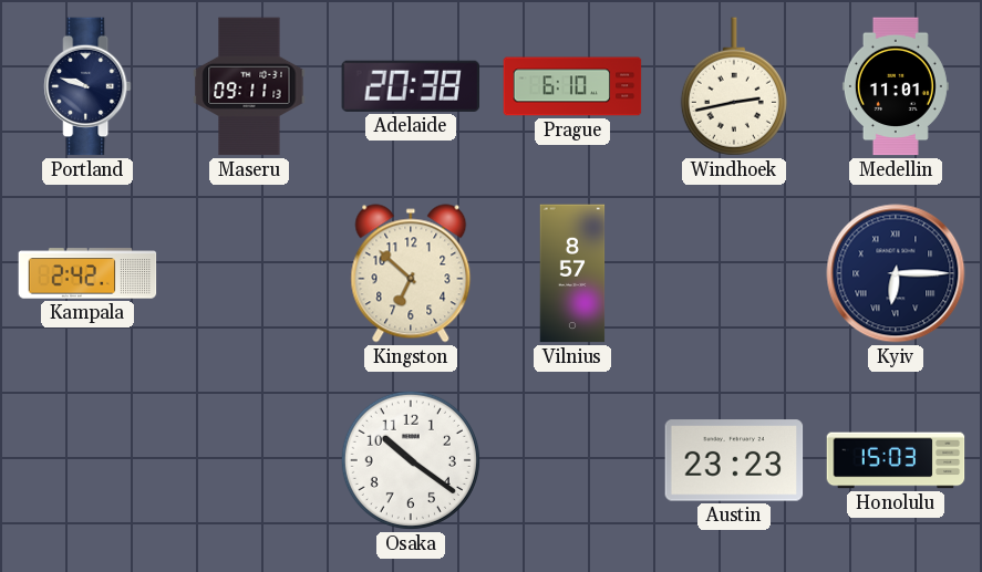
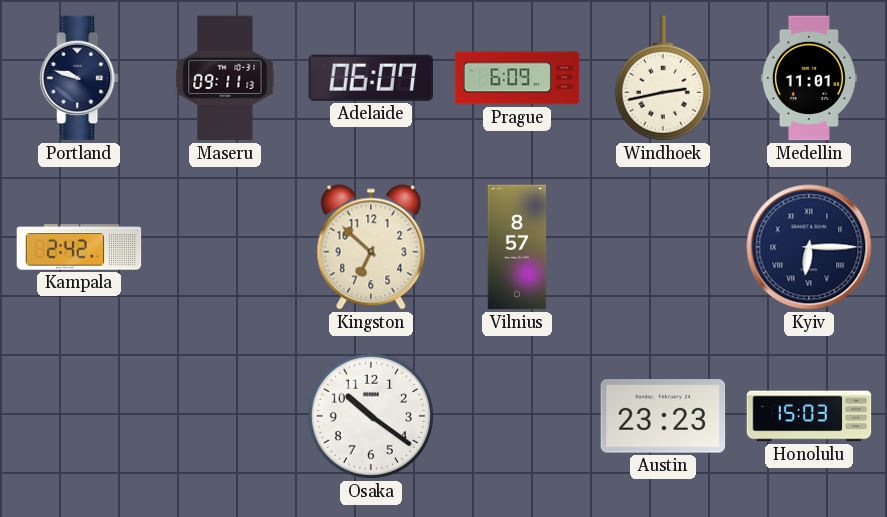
Adelaide: 20:38 -> 06:07 (370, 78)
Prague: 6:10 -> 6:09 (517, 78)
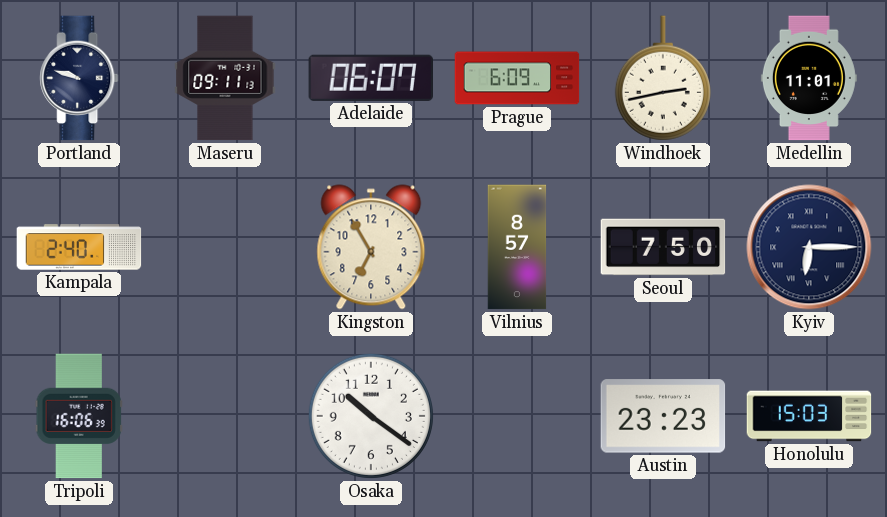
Kampala: 2:42 -> 2:40 (79, 247)
Kingston: 6:52 -> 6:55 (371, 247)
Seoul: none -> 7:50 (663, 247)
Tripoli: none -> 16:06 (79, 416)
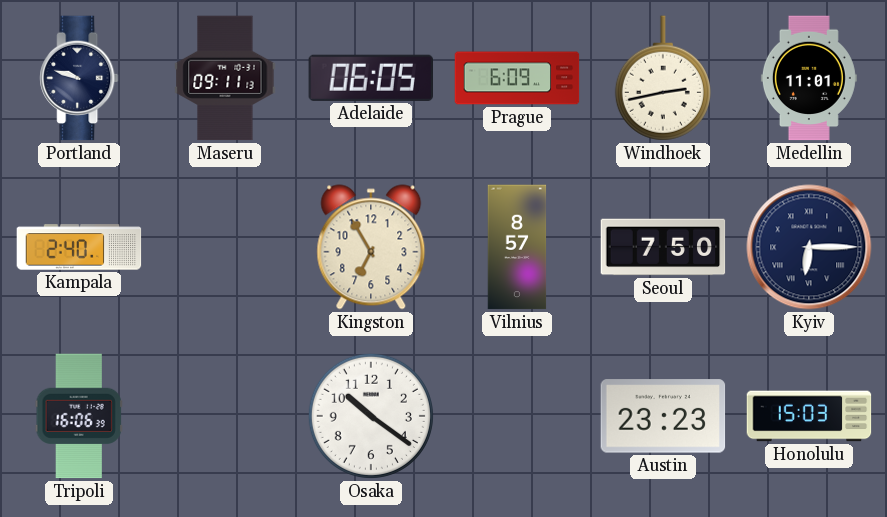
Adelaide: 06:07 -> 06:05 (370, 78)
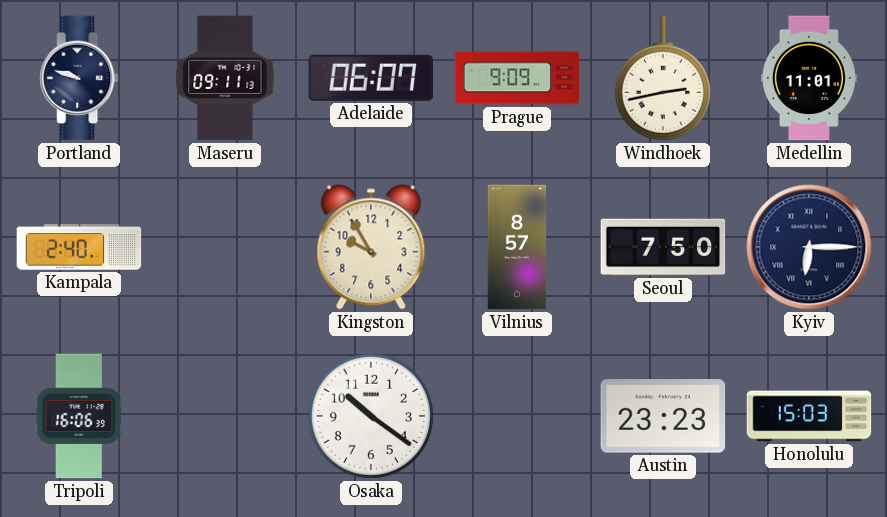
Adelaide: 06:05 -> 06:07 (370, 78)
Prague: 6:09 -> 9:09 (517, 78)
Kingston: 6:55 -> 9:55 (371, 247)
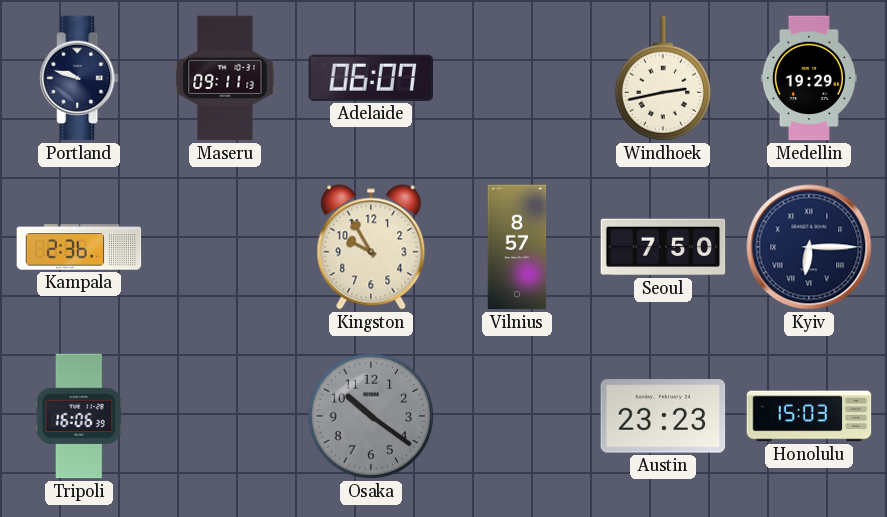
Prague: 9:09 -> none (517, 78)
Medellin: 11:01 -> 19:29 (809, 78)
Kampala: 2:40 -> 2:36 (79, 247)
Osaka dial: white -> grey (371, 416)
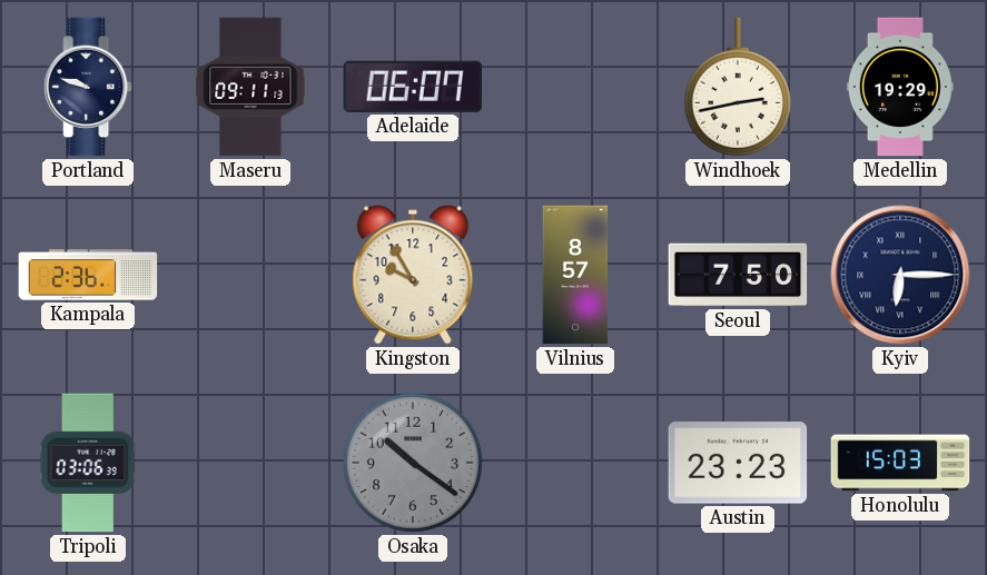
Tripoli: 16:06 -> 03:06 (88, 463)
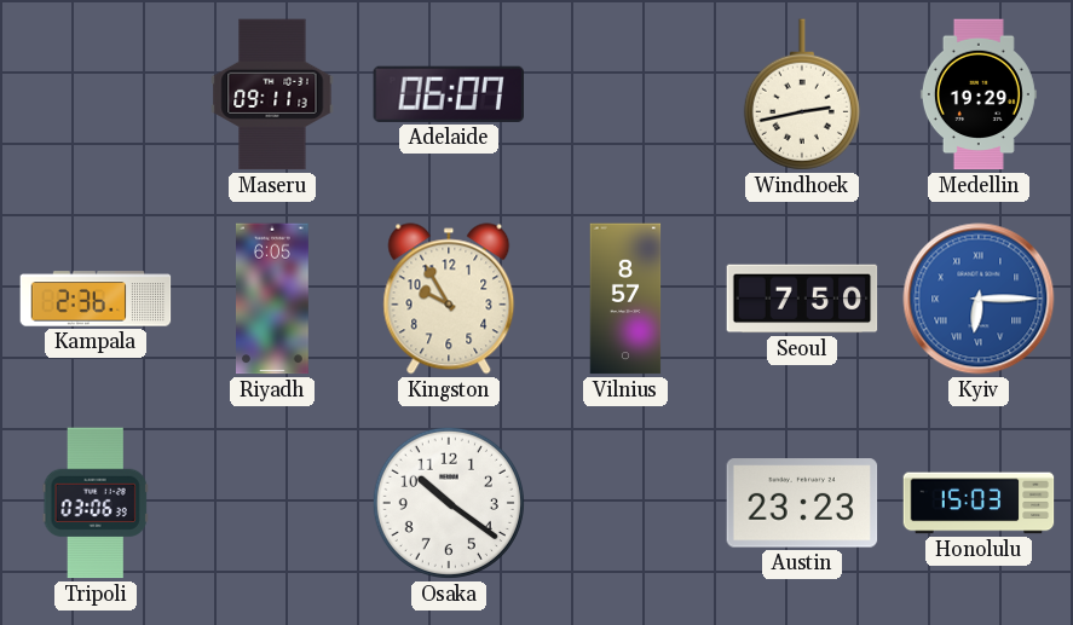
Portland: 9:48 -> none (88, 87)
Riyadh: none -> 6:05 (273, 299)
Kyiv dial: navy -> blue (979, 299)
Osaka dial: grey -> white (449, 503)
